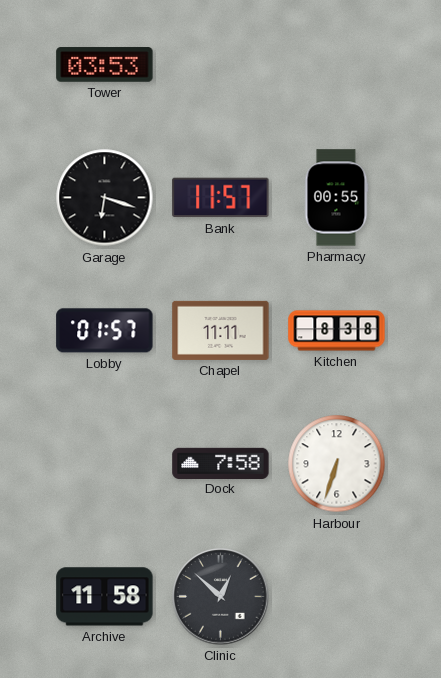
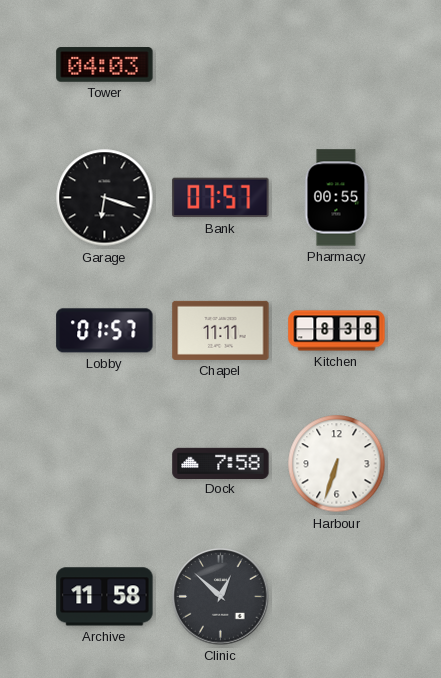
Tower: 03:53 -> 04:03 (105, 65)
Bank: 11:57 -> 07:57 (221, 198)
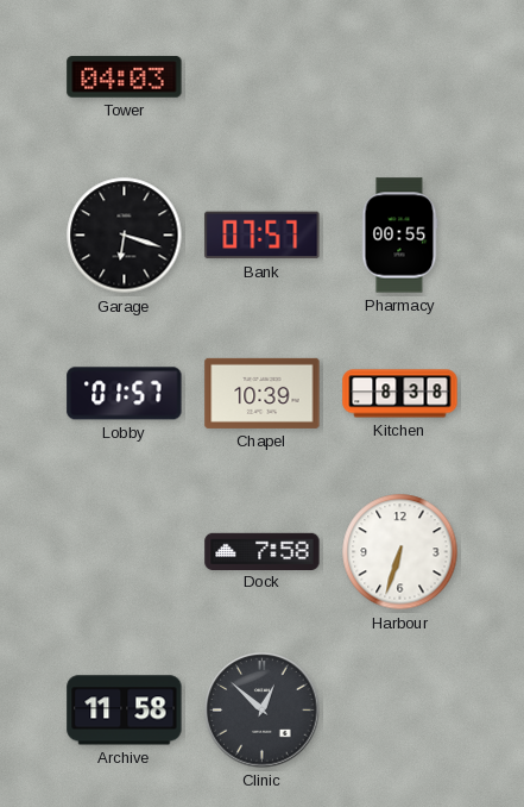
Chapel: 11:11 -> 10:39 (263, 393)
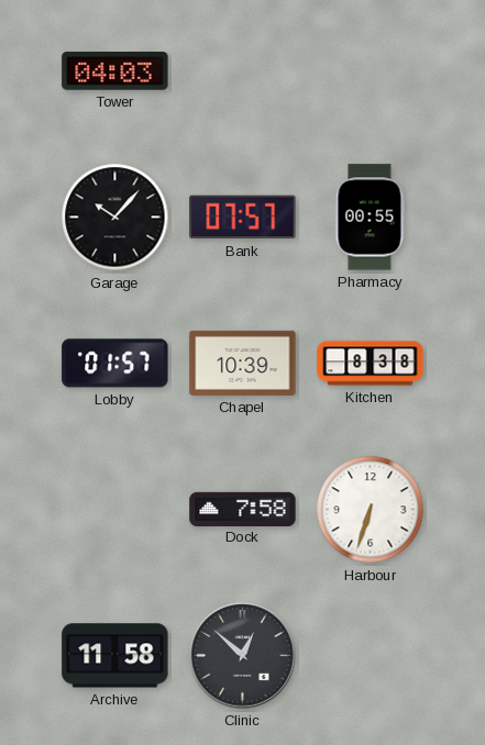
Garage: 6:18 -> 10:07 (115, 218)
